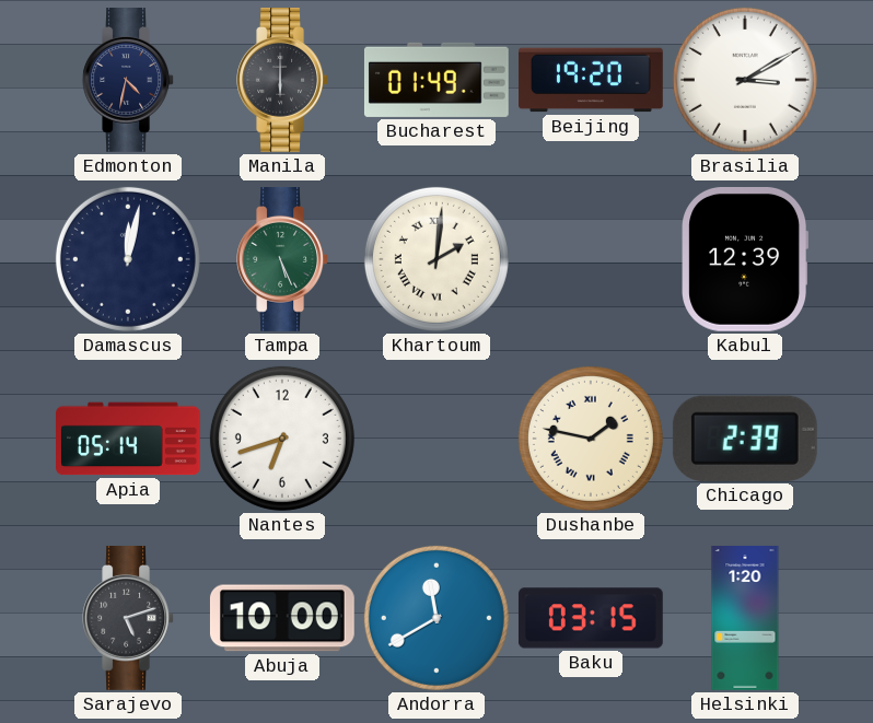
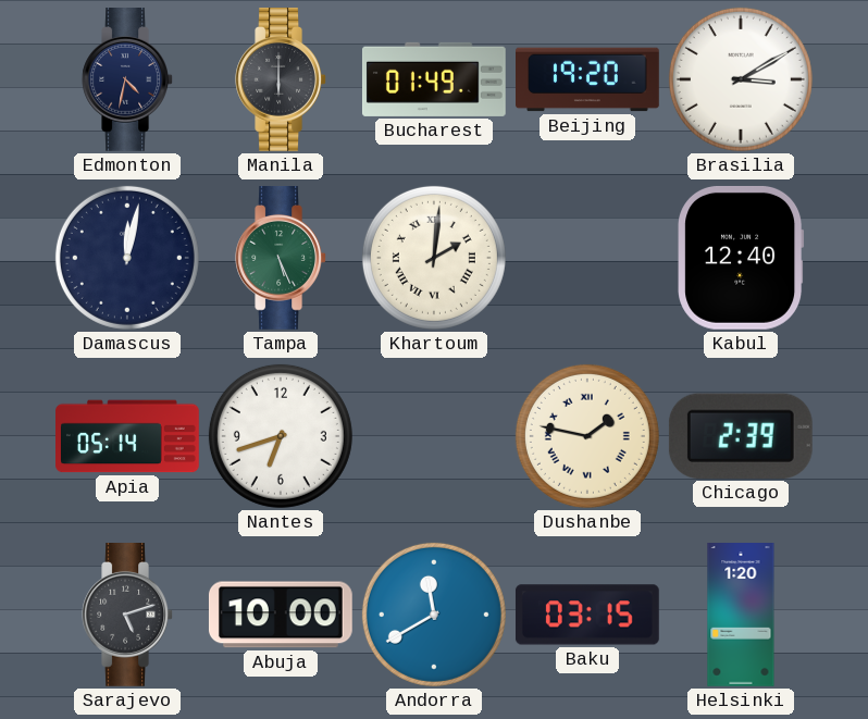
Kabul: 12:39 -> 12:40 (741, 258)
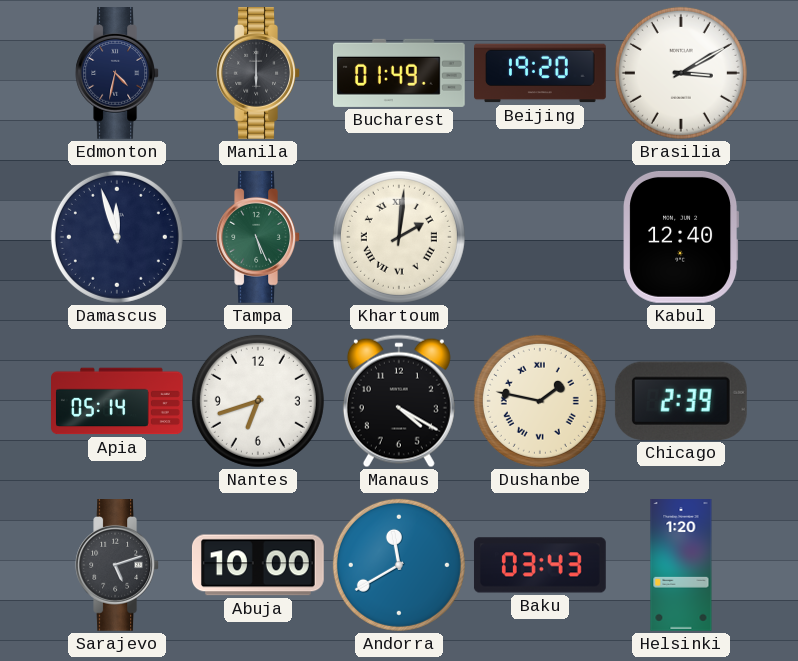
Damascus: 12:02 -> 11:57 (117, 237)
Manaus: none -> 4:20 (399, 401)
Baku: 03:15 -> 03:43 (540, 565)
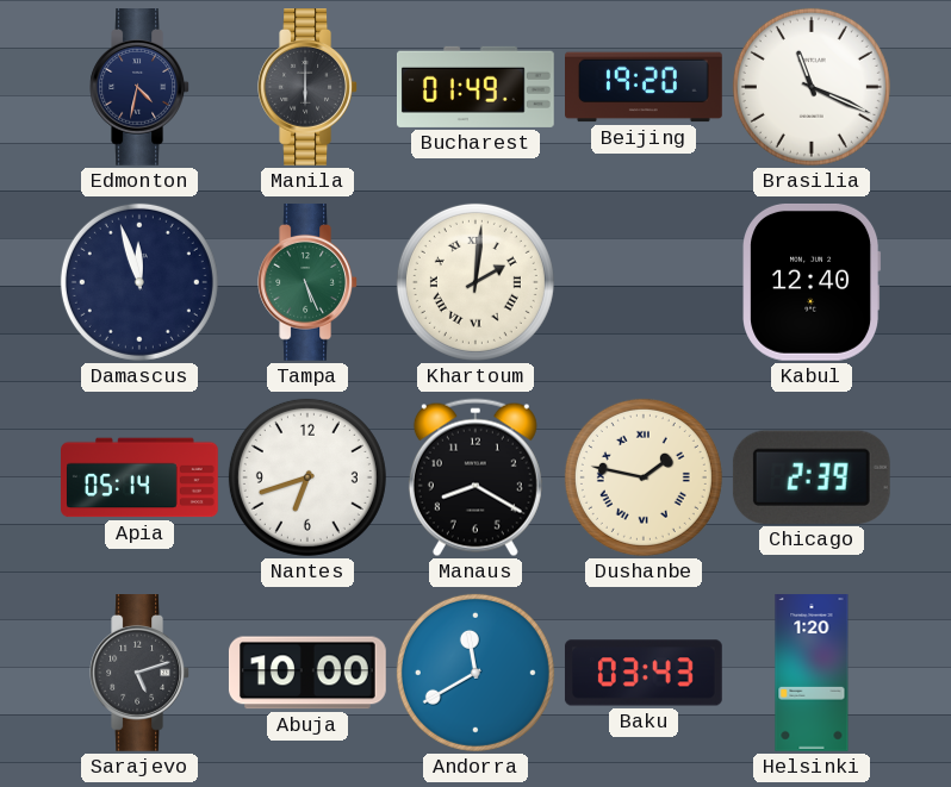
Brasilia: 3:10 -> 11:19 (812, 87)
Manaus: 4:20 -> 8:20 (475, 477)
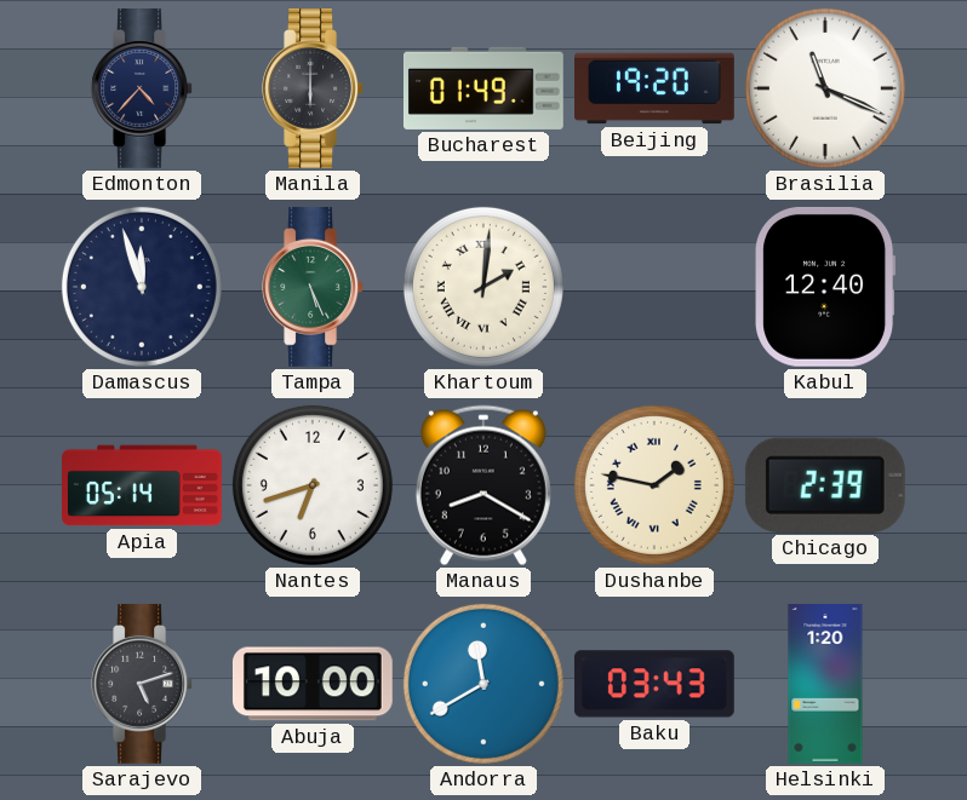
Edmonton: 4:32 -> 4:37 (142, 90)
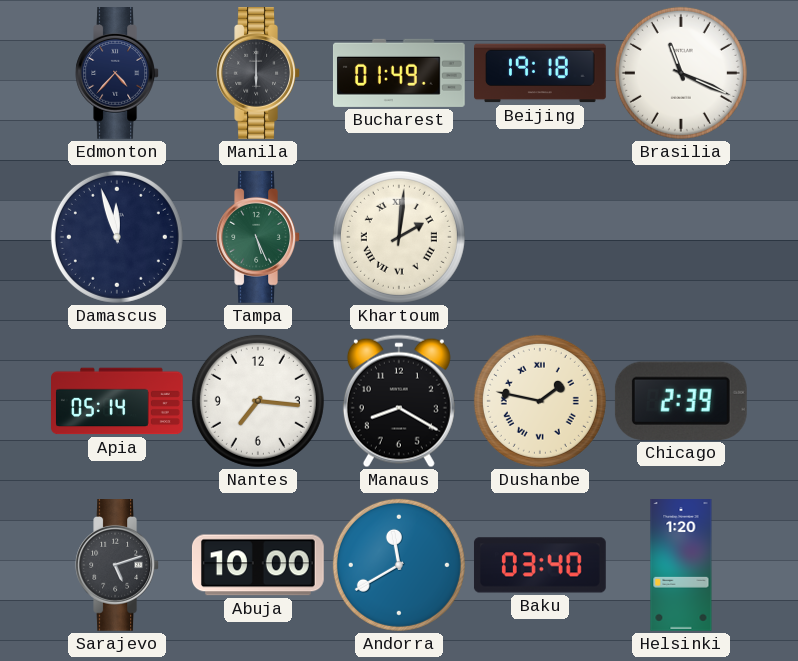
Beijing: 19:20 -> 19:18 (541, 73)
Kabul: 12:40 -> none (825, 287)
Nantes: 6:42 -> 7:16 (258, 401)
Baku: 03:43 -> 03:40 (540, 565)
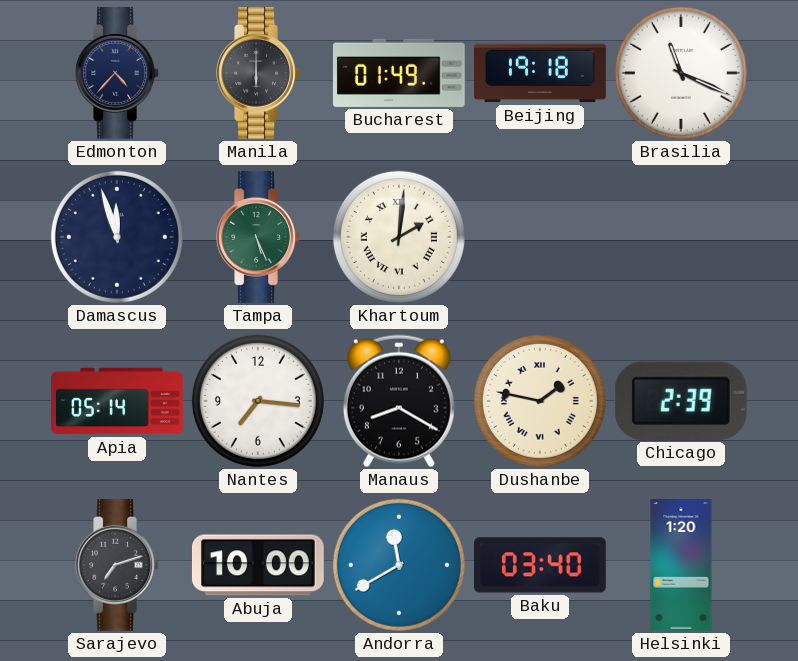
Sarajevo: 5:12 -> 7:12 (117, 566)
